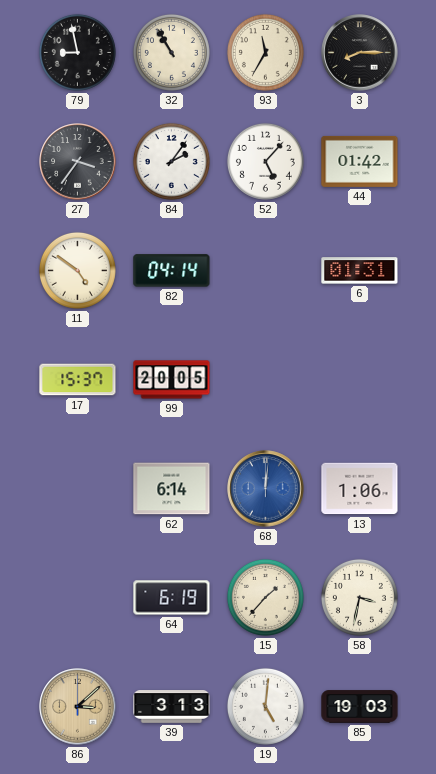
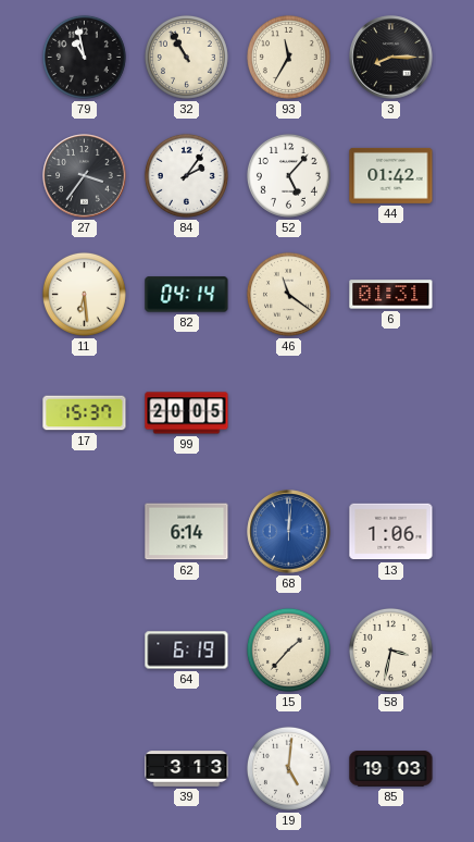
79: 8:58 -> 10:58 (84, 57)
11: 4:51 -> 6:29 (84, 294)
46: none -> 11:21 (288, 294)
86: 3:08 -> none (78, 707)
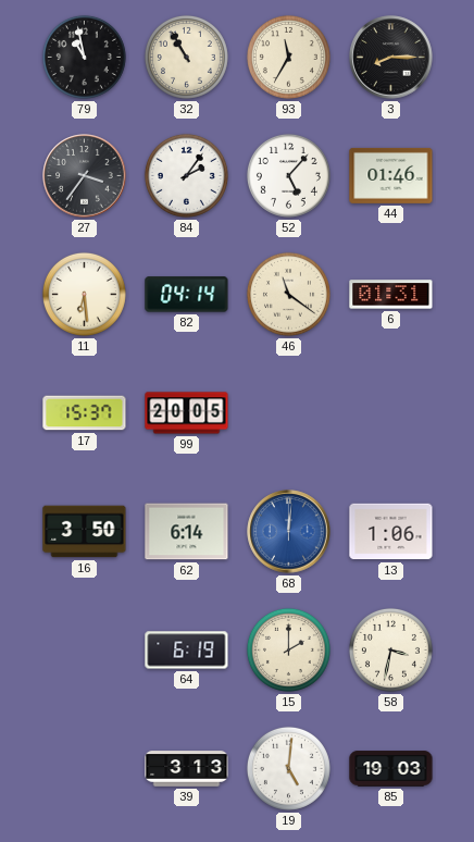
44: 01:42 -> 01:46 (391, 175)
16: none -> 3:50 (85, 532)
15: 1:37 -> 2:00 (288, 649)
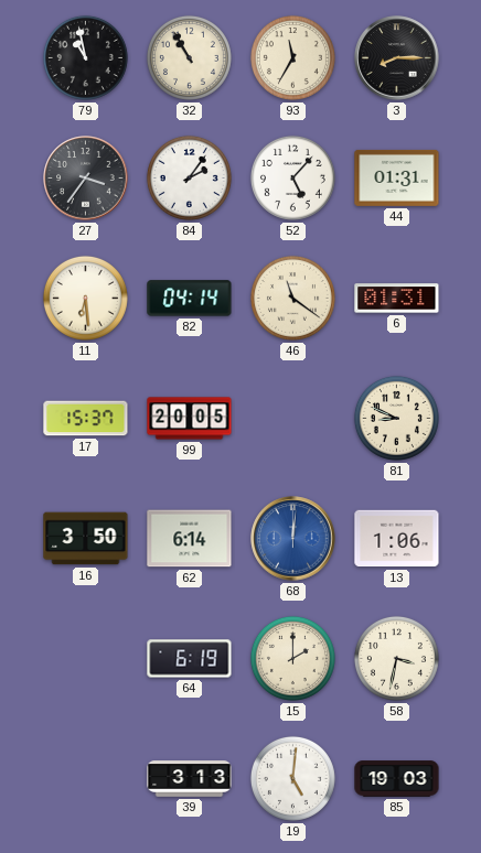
44: 01:46 -> 01:31 (397, 177)
81: none -> 8:49 (396, 418)
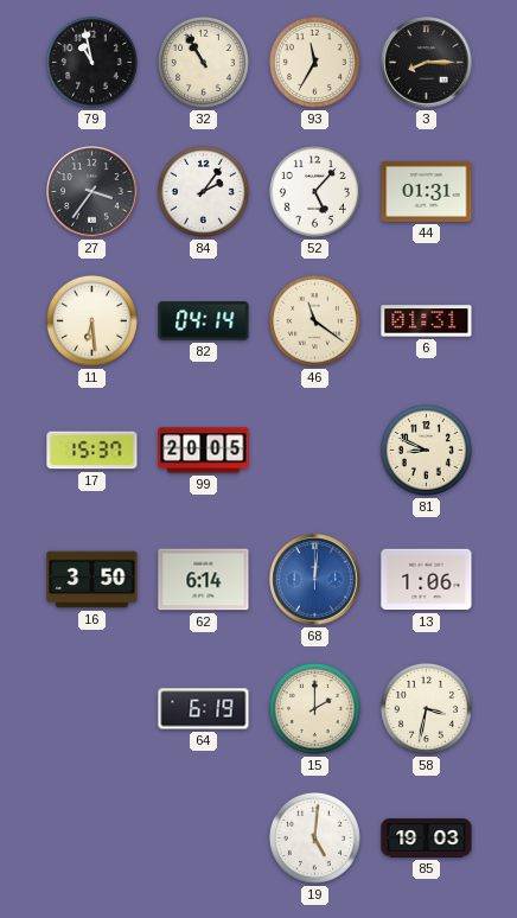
39: 3:13 -> none (190, 779)
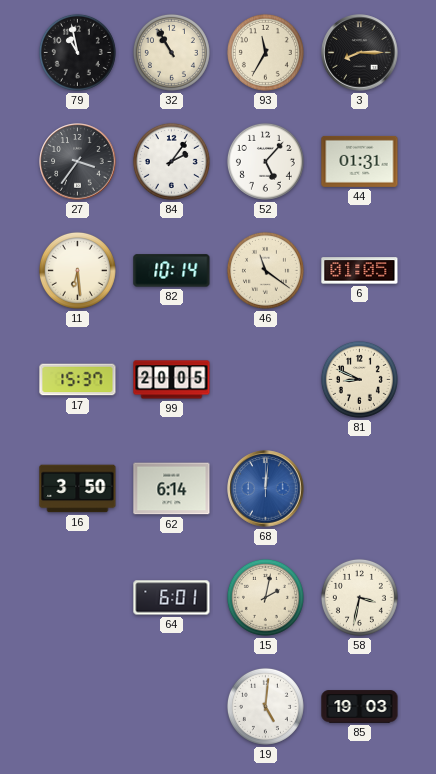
82: 04:14 -> 10:14 (172, 271)
6: 01:31 -> 01:05 (360, 271)
13: 1:06 -> none (427, 580)
64: 6:19 -> 6:01 (172, 598)
15: 2:00 -> 2:02 (265, 597)
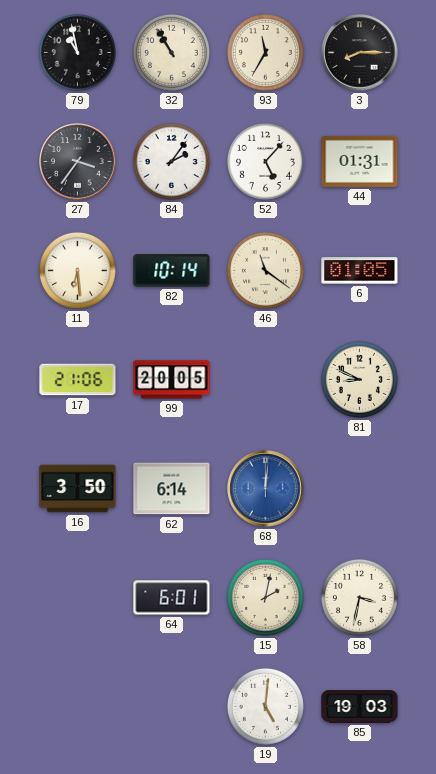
17: 15:37 -> 21:06 (78, 380)
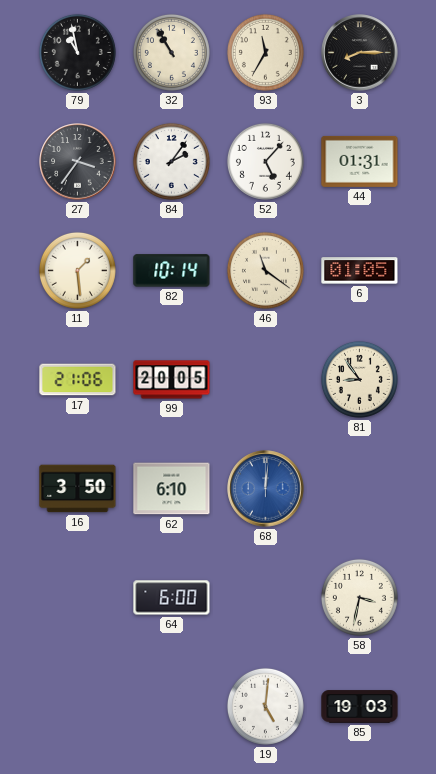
11: 6:29 -> 1:29 (77, 270)
81: 8:49 -> 8:54 (359, 379)
62: 6:14 -> 6:10 (172, 489)
64: 6:01 -> 6:00 (172, 598)
15: 2:02 -> none (265, 597)
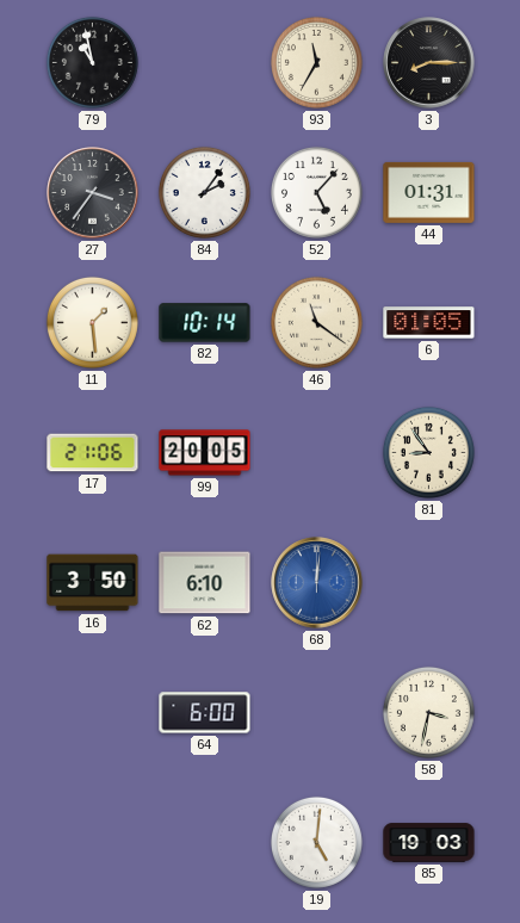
32: 10:55 -> none (171, 52)
